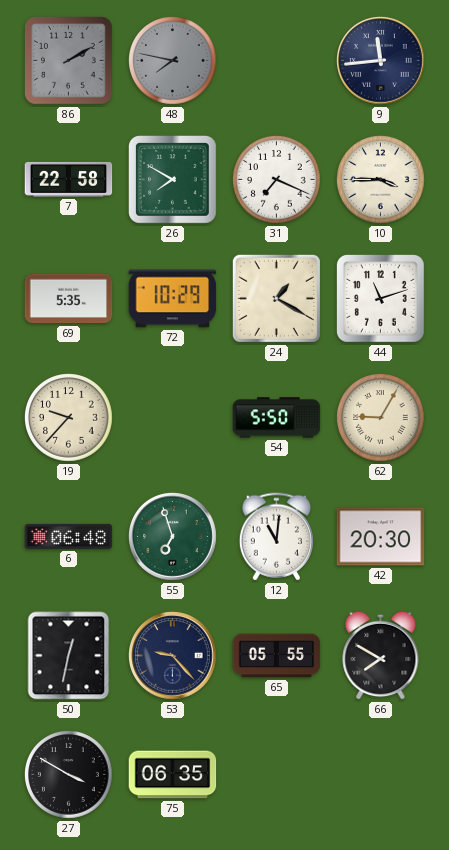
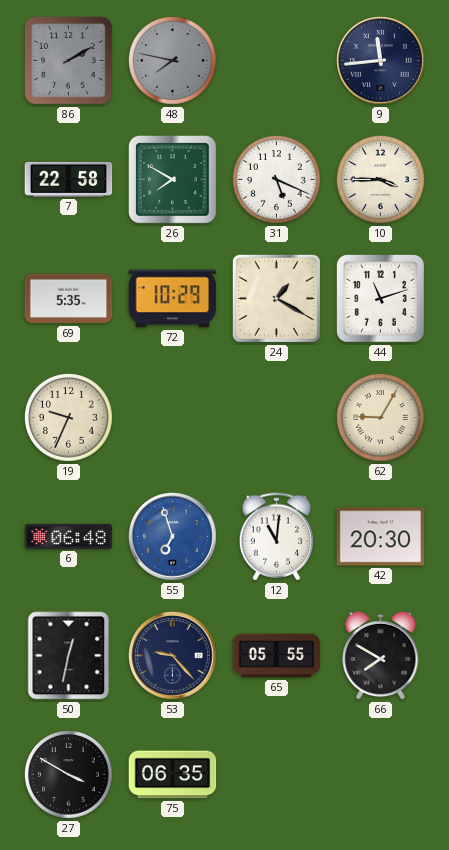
31: 7:19 -> 5:19 (277, 180)
19: 9:37 -> 9:34 (69, 418)
54: 5:50 -> none (277, 418)
55 dial: green -> blue (173, 537)
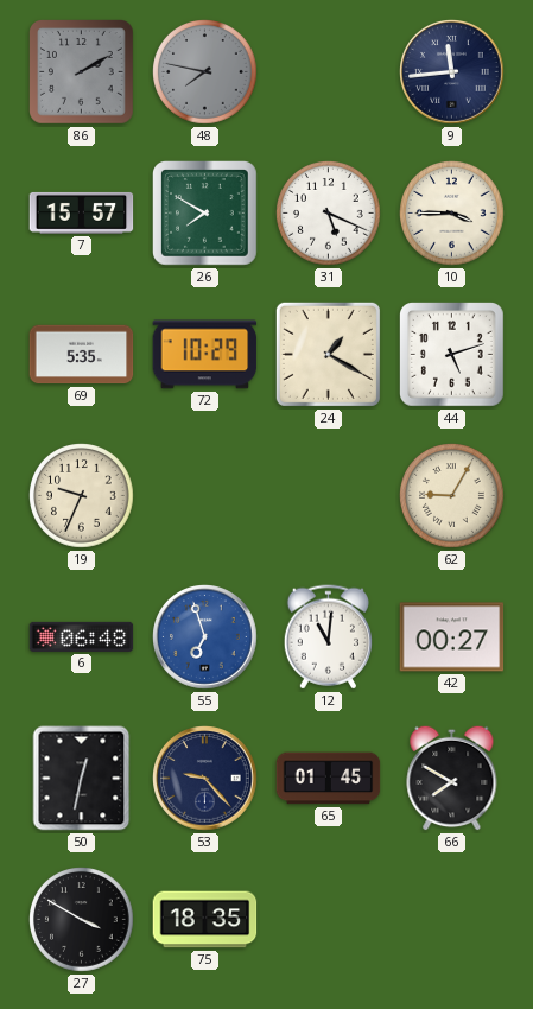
7: 22:58 -> 15:57 (82, 212)
44: 11:12 -> 5:12 (452, 355)
42: 20:30 -> 00:27 (452, 637)
65: 05:55 -> 01:45 (329, 779)
75: 06:35 -> 18:35 (205, 920)
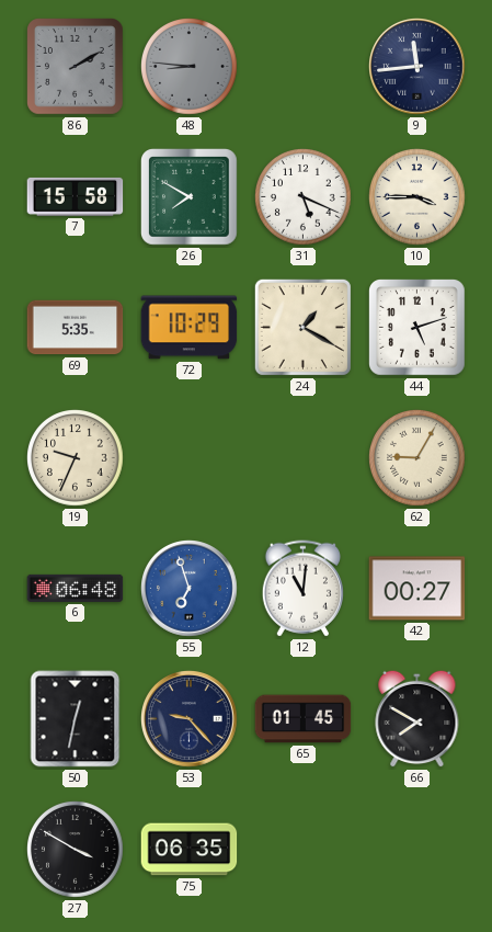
48: 7:47 -> 8:46 (190, 67)
7: 15:57 -> 15:58 (76, 196)
75: 18:35 -> 06:35 (190, 850)
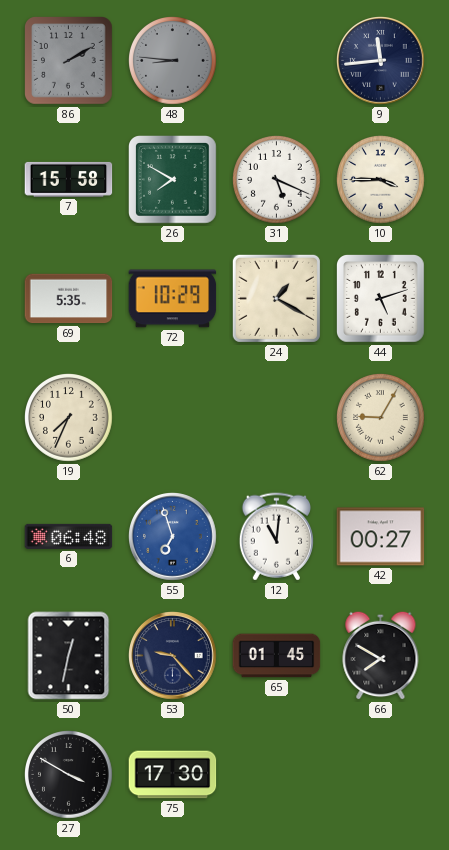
19: 9:34 -> 7:34 (69, 418)
75: 06:35 -> 17:30 (173, 775)
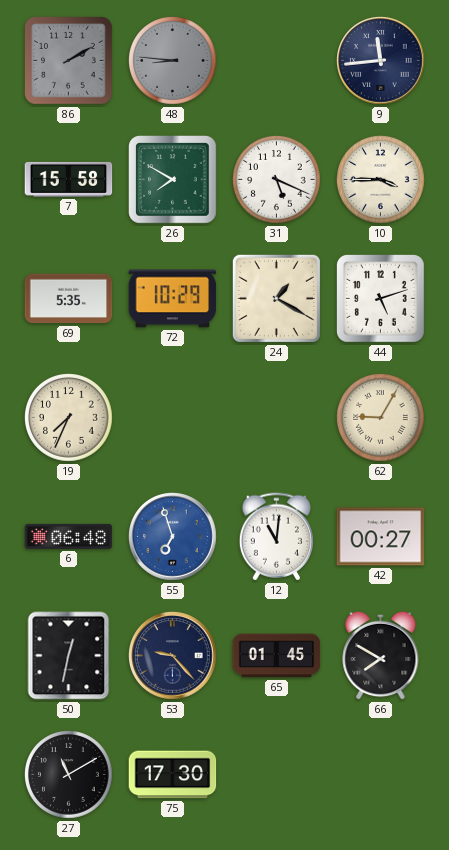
27: 3:50 -> 11:10 (69, 775)
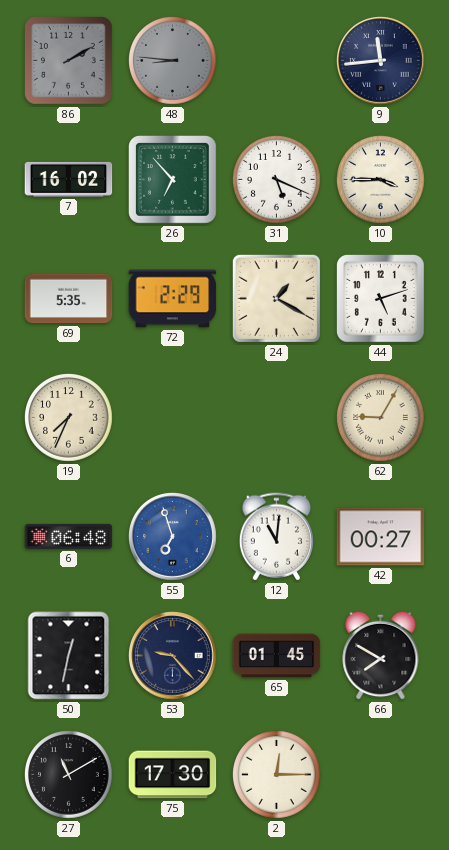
7: 15:58 -> 16:02 (69, 179)
26: 7:50 -> 6:53 (173, 180)
72: 10:29 -> 2:29 (173, 299)
2: none -> 12:15 (277, 775)
